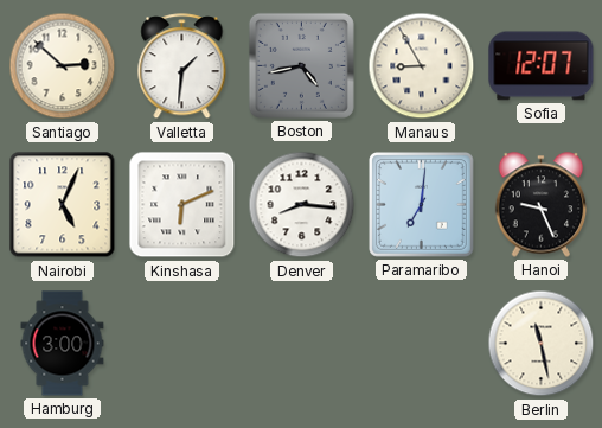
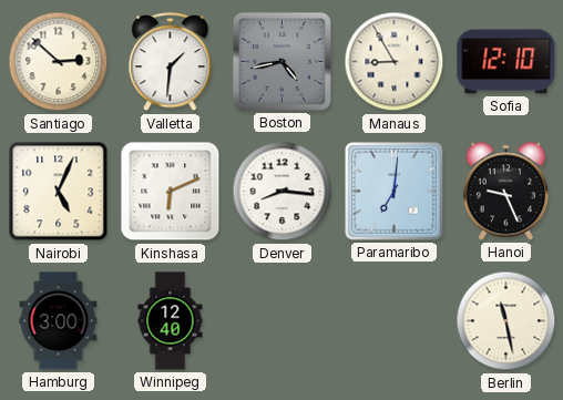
Sofia: 12:07 -> 12:10 (506, 62)
Winnipeg: none -> 12:40 (171, 321)
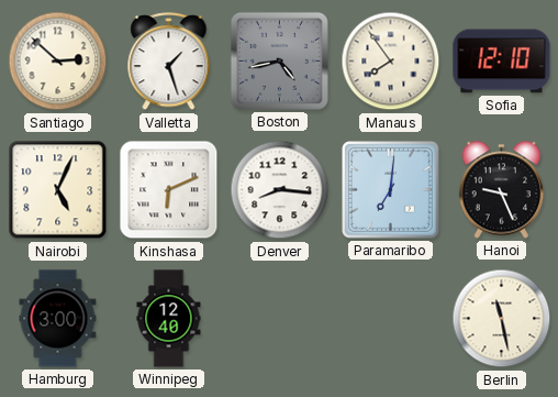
Valletta: 1:31 -> 1:27 (169, 62)
Manaus: 8:55 -> 7:54 (391, 62)
